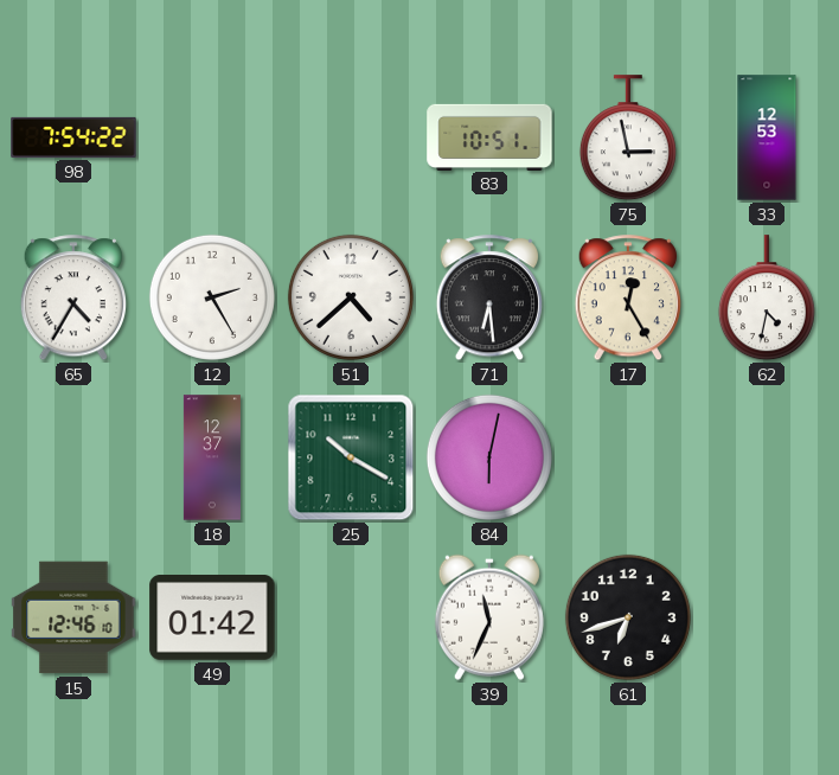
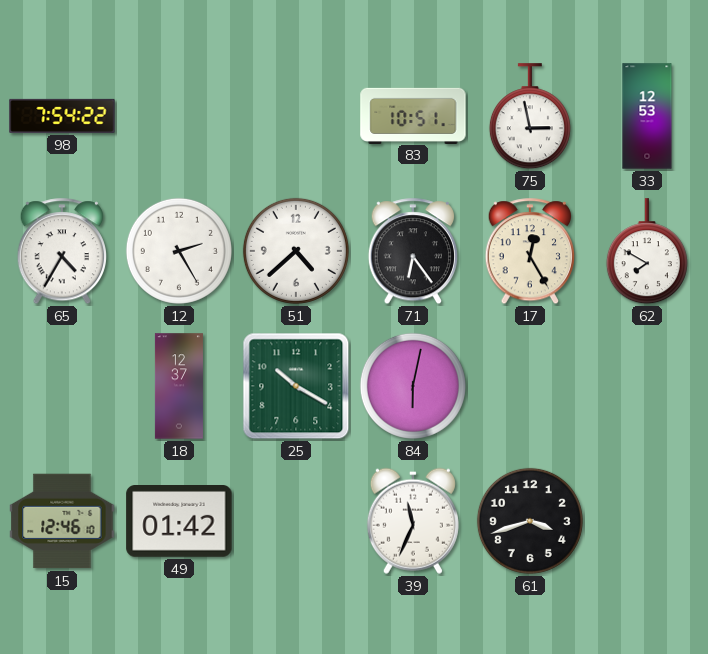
71: 6:29 -> 6:24 (412, 252)
62: 4:32 -> 7:50 (647, 252)
61: 6:42 -> 3:42 (530, 521)
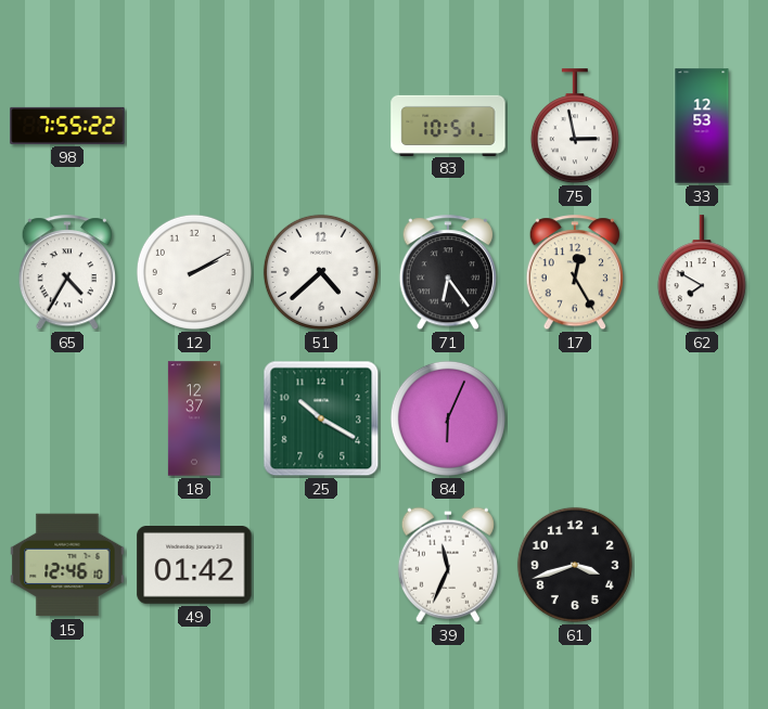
98: 7:54 -> 7:55 (67, 126)
12: 2:25 -> 2:10 (194, 272)
84: 6:02 -> 6:04 (448, 418)
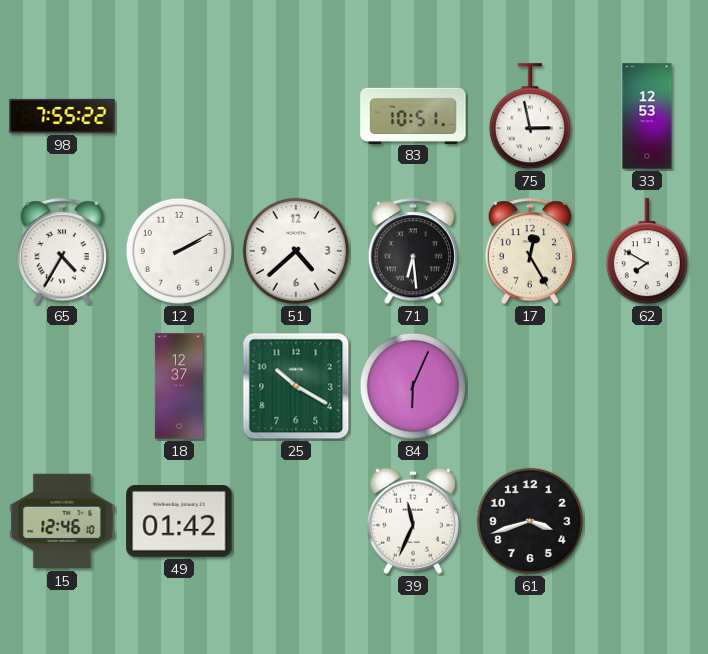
71: 6:24 -> 6:29 (412, 252)
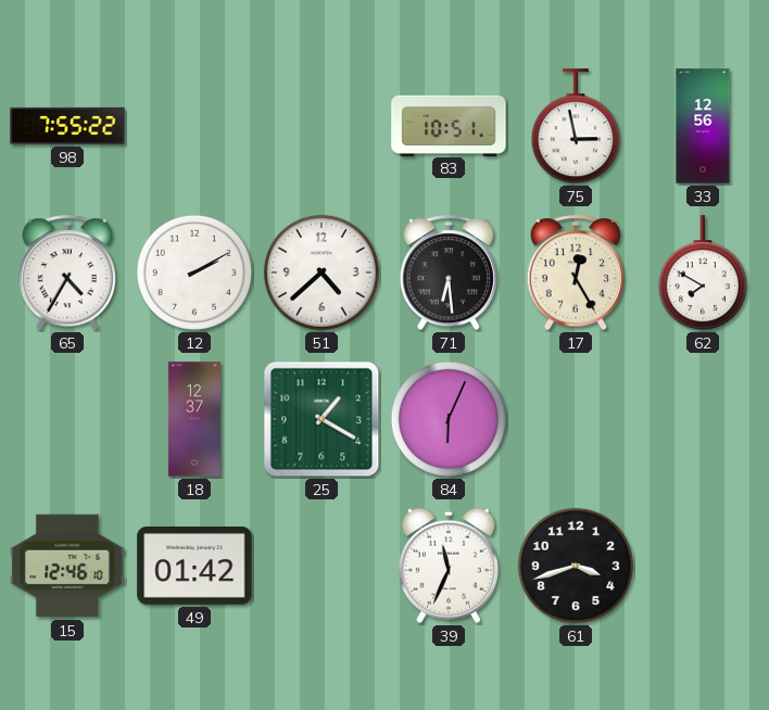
33: 12:53 -> 12:56 (703, 126)
25: 10:20 -> 1:20 (322, 419)
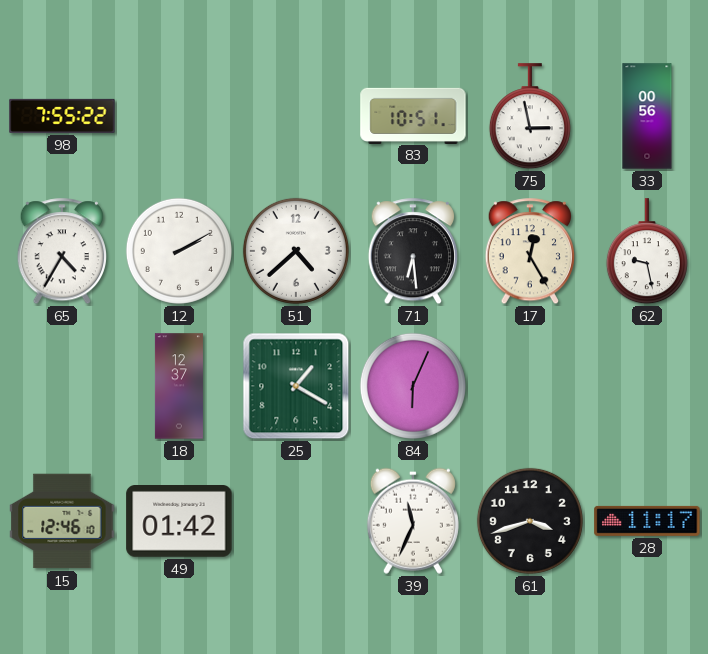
33: 12:56 -> 00:56 (647, 116)
62: 7:50 -> 9:28 (647, 252)
28: none -> 11:17 (647, 521)
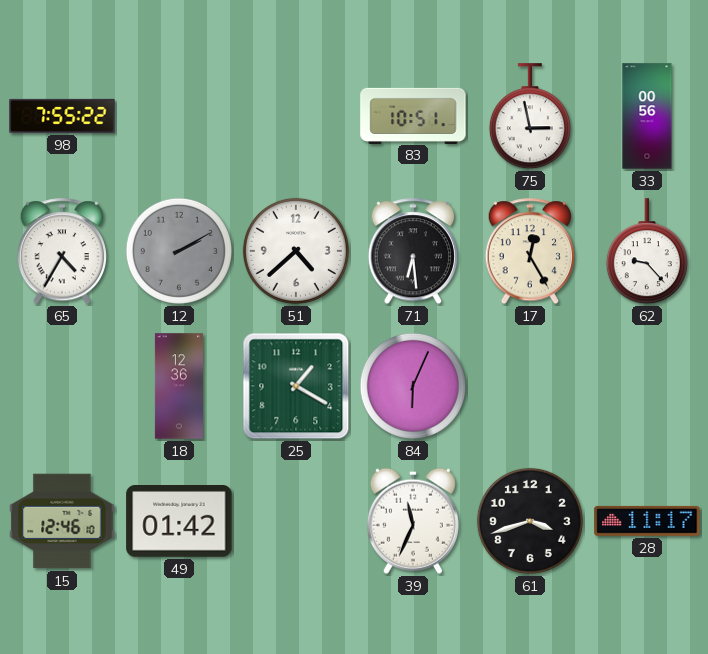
12 dial: white -> grey (179, 251)
62: 9:28 -> 9:23 (647, 252)
18: 12:37 -> 12:36 (179, 386)
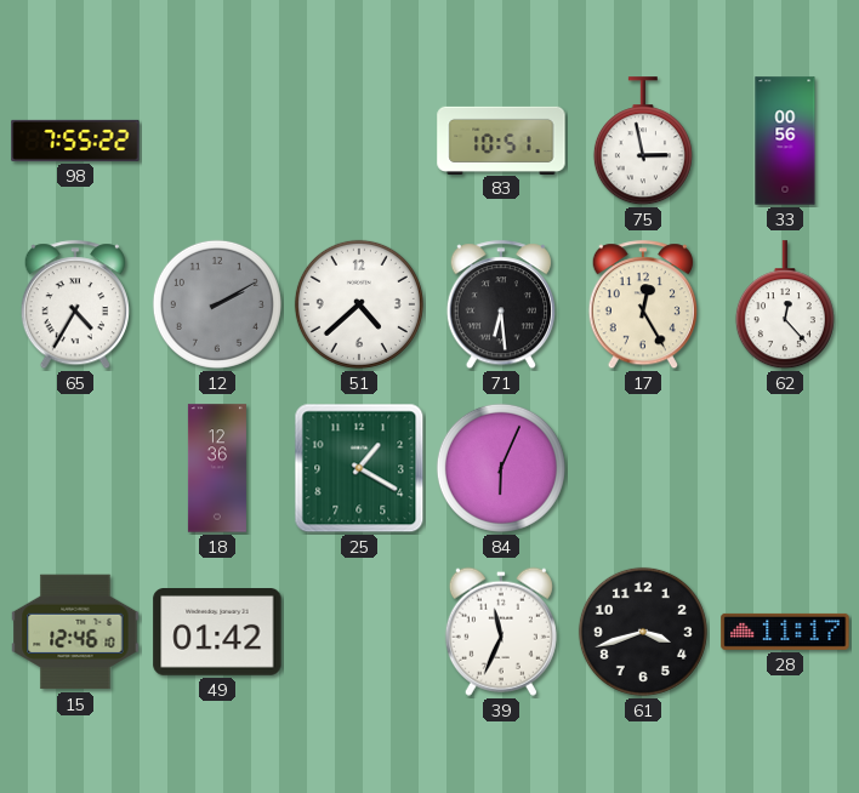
62: 9:23 -> 12:23 (785, 306)
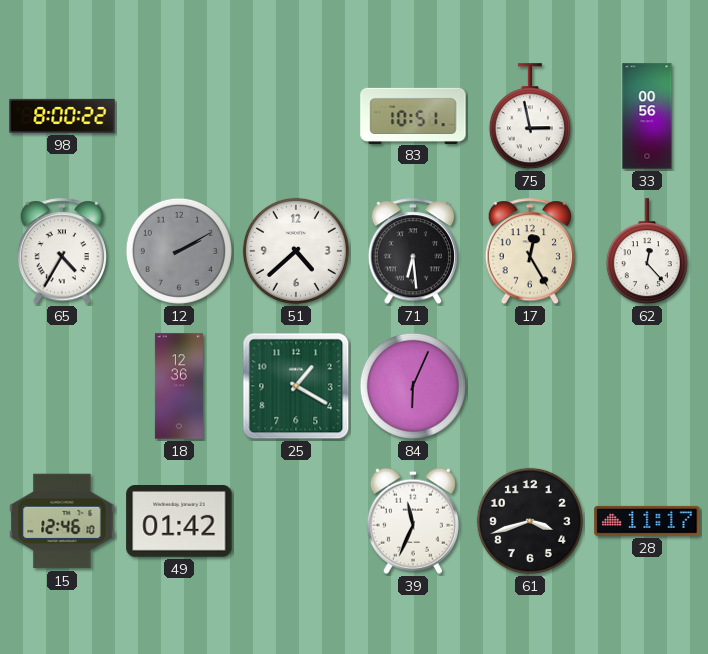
98: 7:55 -> 8:00 (62, 116)
